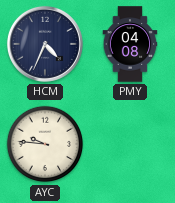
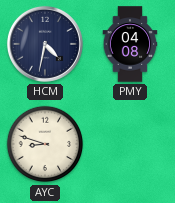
HCM: 4:34 -> 4:32 (45, 44)
AYC: 9:46 -> 8:48 (45, 144)
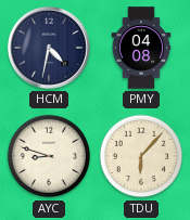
TDU: none -> 6:07 (141, 156)
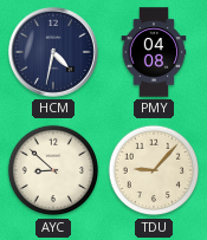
AYC: 8:48 -> 8:52 (53, 170)
TDU: 6:07 -> 9:07 (154, 170)
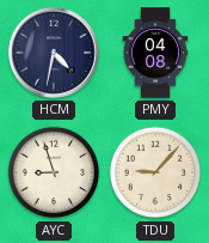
AYC: 8:52 -> 8:57 (54, 172)
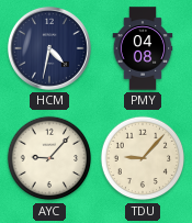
AYC: 8:57 -> 9:07 (49, 158)
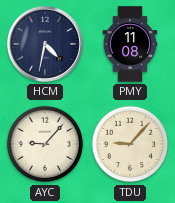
PMY: 04:08 -> 11:08 (130, 44)
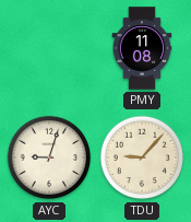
HCM: 4:32 -> none (45, 44)
AYC: 9:07 -> 9:03 (49, 157)
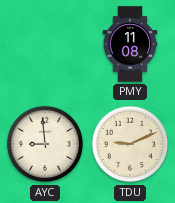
AYC: 9:03 -> 8:59 (45, 144)
TDU: 9:07 -> 9:11 (130, 144)
